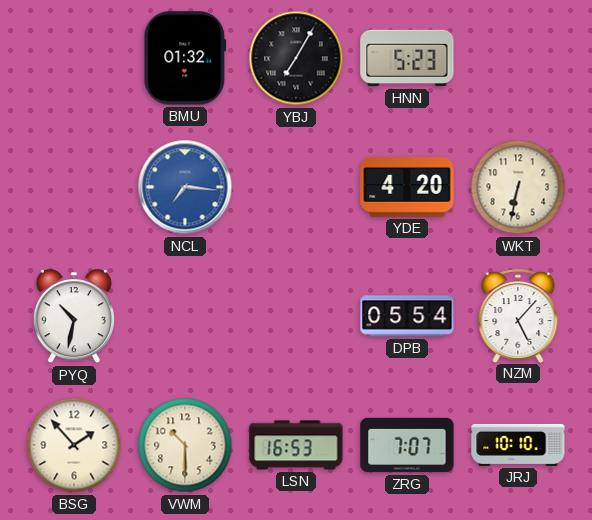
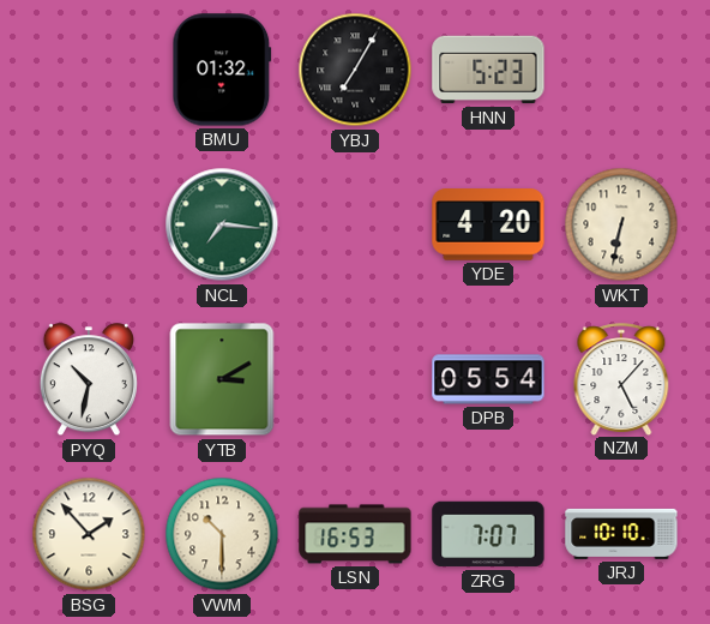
NCL dial: blue -> green (222, 224)
YTB: none -> 3:10 (222, 379)
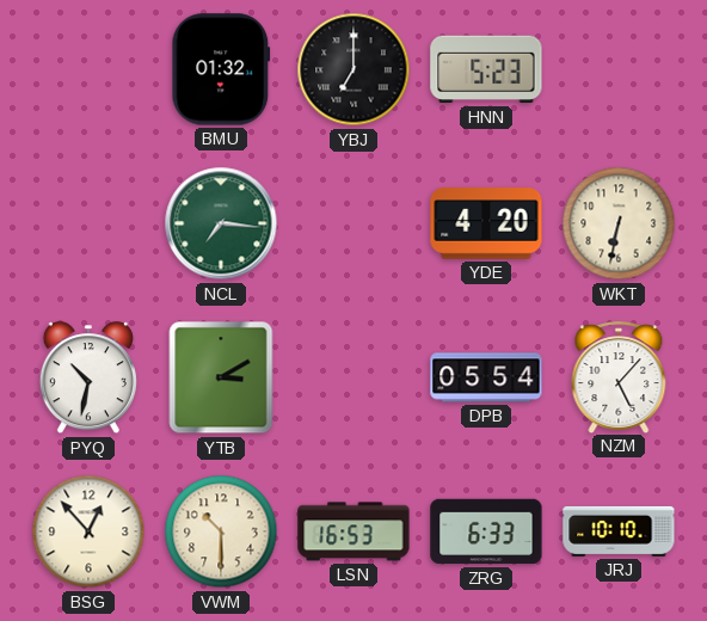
YBJ: 7:05 -> 7:00 (353, 69)
BSG: 1:53 -> 12:53 (88, 531)
ZRG: 7:07 -> 6:33 (486, 531)
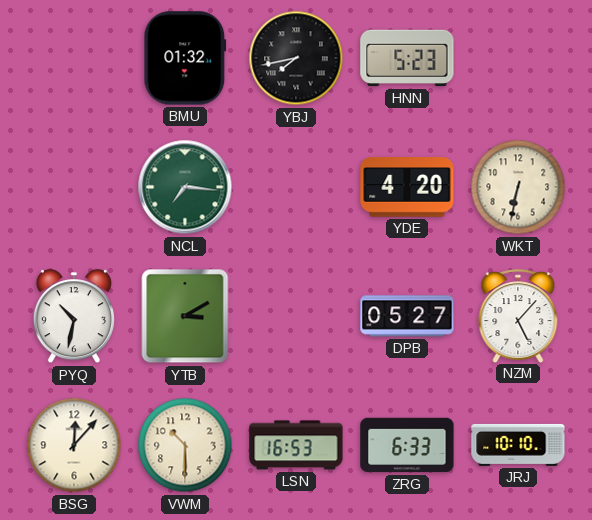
YBJ: 7:00 -> 7:43 (296, 58)
DPB: 05:54 -> 05:27 (407, 316)
BSG: 12:53 -> 12:07 (74, 445)
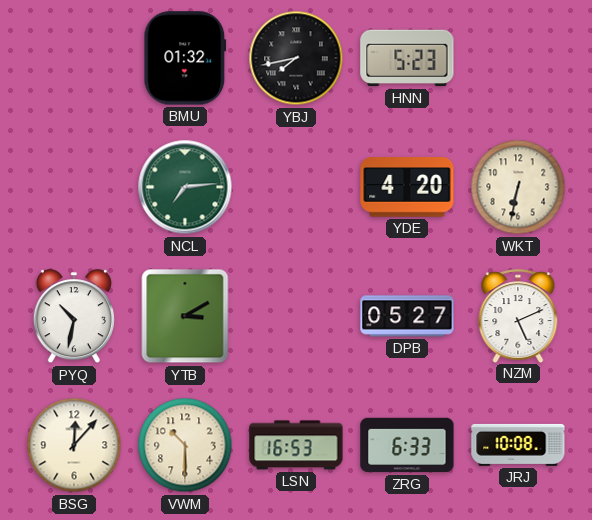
NCL: 7:16 -> 7:14 (185, 187)
NZM: 5:07 -> 5:11 (518, 316)
JRJ: 10:10 -> 10:08 (518, 445)
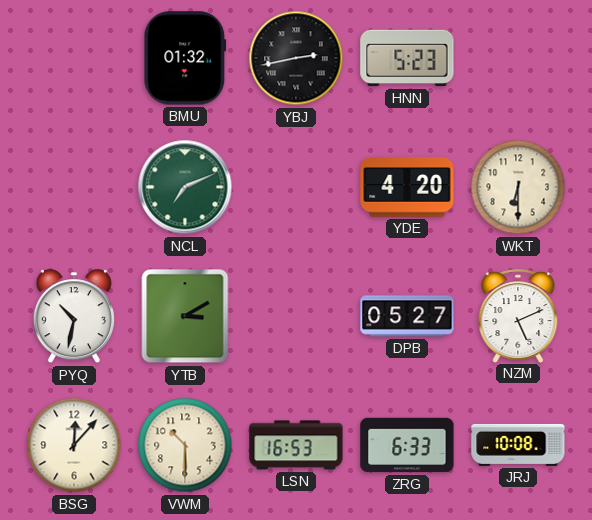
YBJ: 7:43 -> 2:43 (296, 58)
NCL: 7:14 -> 7:11 (185, 187)
WKT: 6:32 -> 6:30 (518, 187)
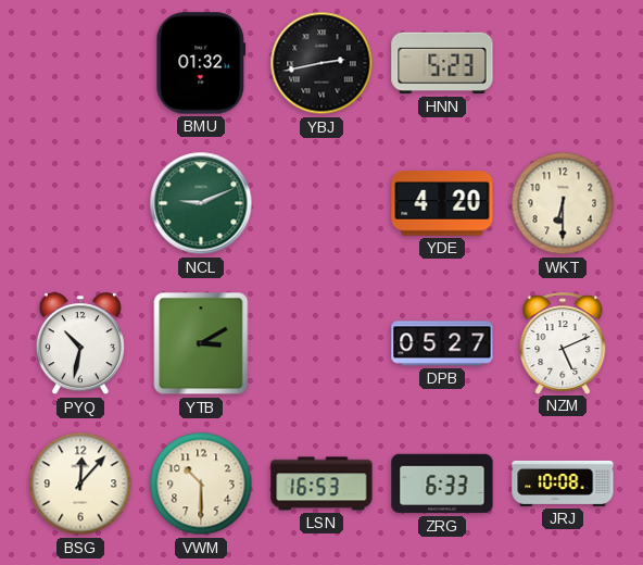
NCL: 7:11 -> 9:11 (201, 203)
